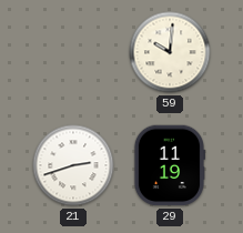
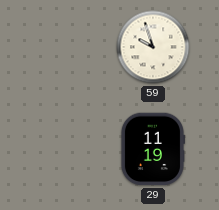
59: 10:01 -> 9:57 (153, 47)
21: 2:42 -> none (73, 165)
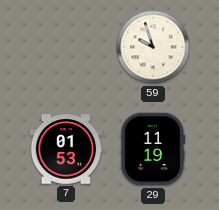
7: none -> 01:53 (66, 149)
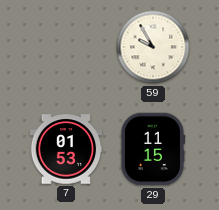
59: 9:57 -> 9:55 (153, 47)
29: 11:19 -> 11:15 (152, 149)
